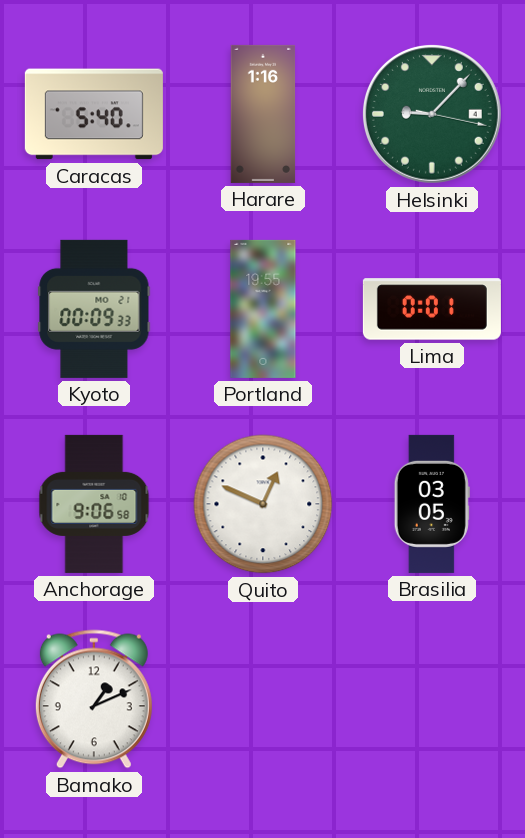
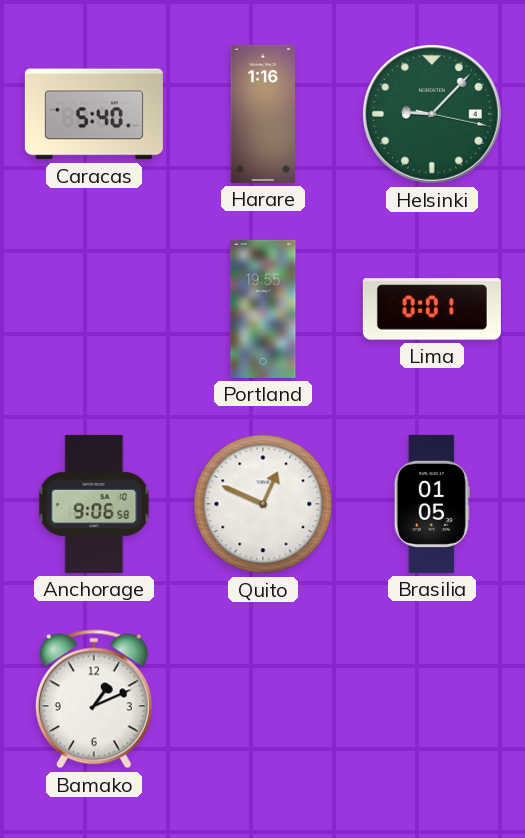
Kyoto: 00:09 -> none (94, 309)
Brasilia: 03:05 -> 01:05 (432, 504)
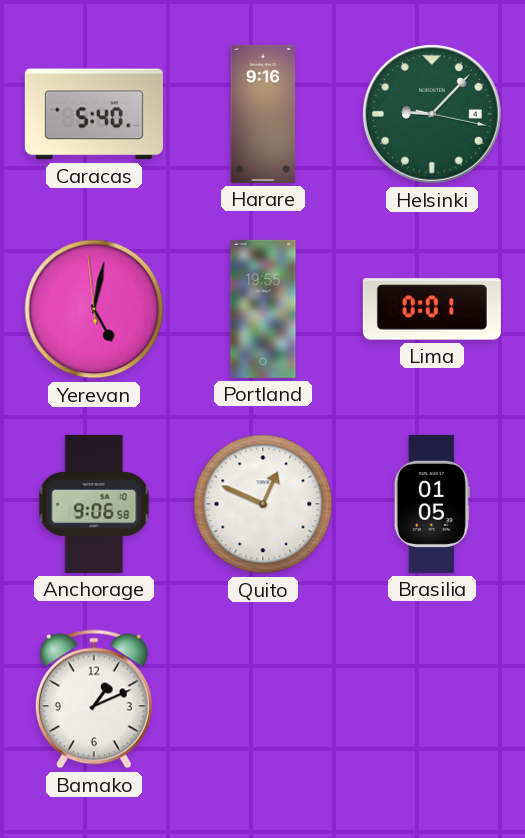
Harare: 1:16 -> 9:16 (263, 114)
Yerevan: none -> 5:01 (94, 309)
